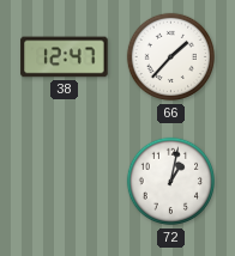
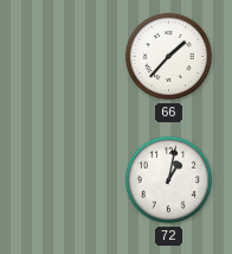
38: 12:47 -> none (65, 57)
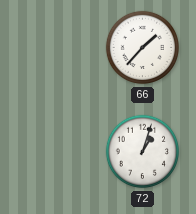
72: 1:02 -> 1:03 (143, 152)
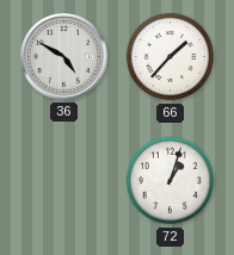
36: none -> 4:50 (64, 57)
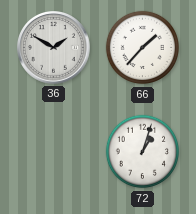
36: 4:50 -> 1:50 (54, 48)
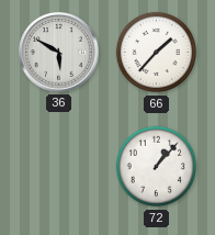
36: 1:50 -> 5:50 (59, 53)
72: 1:03 -> 1:07 (157, 167)
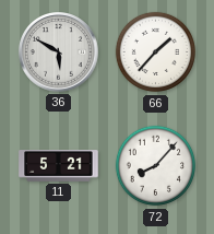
11: none -> 5:21 (59, 166)
72: 1:07 -> 8:07 (156, 166)
